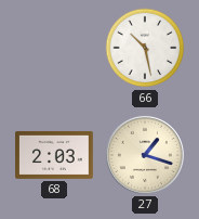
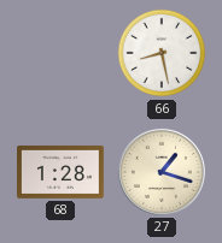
66: 10:28 -> 8:28 (162, 53)
68: 2:03 -> 1:28 (62, 172)
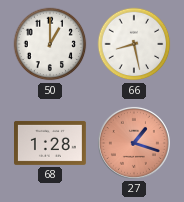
50: none -> 1:00 (50, 44)
27 dial: cream -> salmon (134, 143)
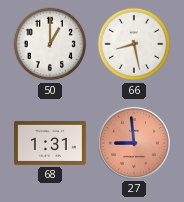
68: 1:28 -> 1:31 (51, 143)
27: 1:18 -> 8:59 (134, 143)
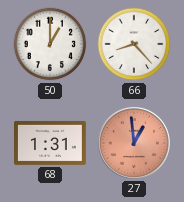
66: 8:28 -> 8:23 (134, 44)
27: 8:59 -> 12:59 (134, 143)
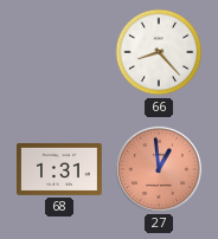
50: 1:00 -> none (50, 44)
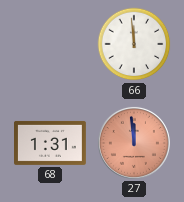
66: 8:23 -> 11:59 (134, 44)
27: 12:59 -> 11:59 (134, 143)
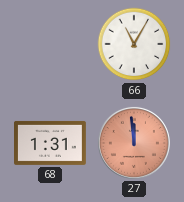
66: 11:59 -> 11:05 (134, 44)
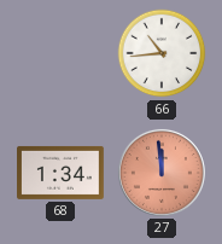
66: 11:05 -> 10:44 (162, 53)
68: 1:31 -> 1:34 (62, 173)
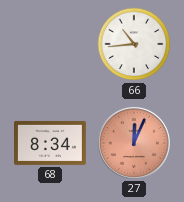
68: 1:34 -> 8:34 (51, 143)
27: 11:59 -> 12:04 (134, 143)
